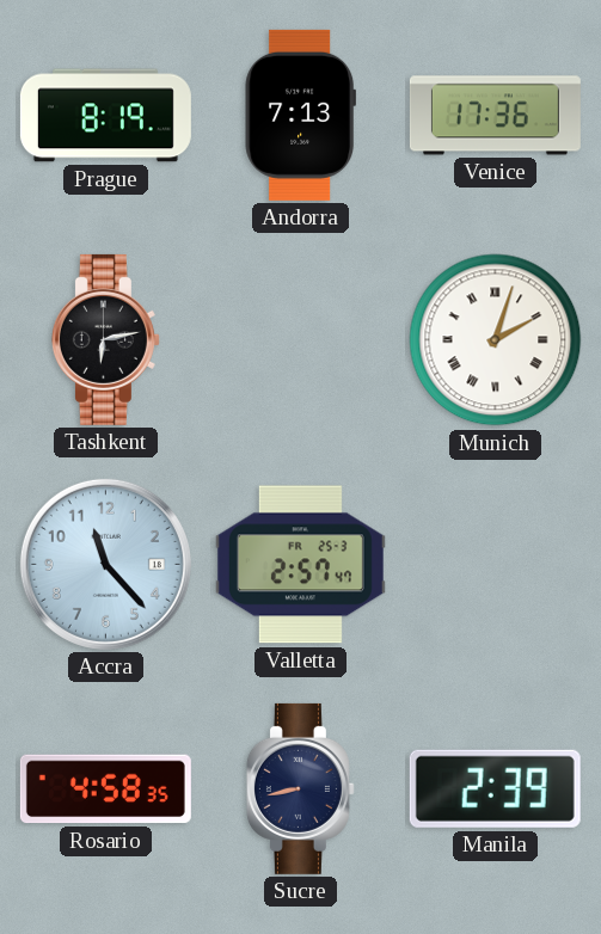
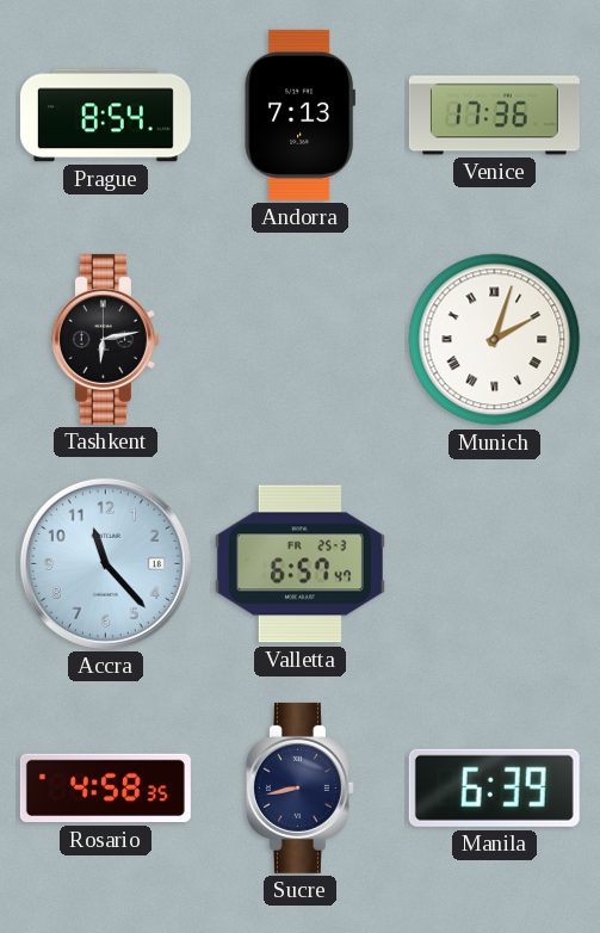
Prague: 8:19 -> 8:54 (105, 116)
Valletta: 2:57 -> 6:57 (299, 564)
Manila: 2:39 -> 6:39 (494, 787)
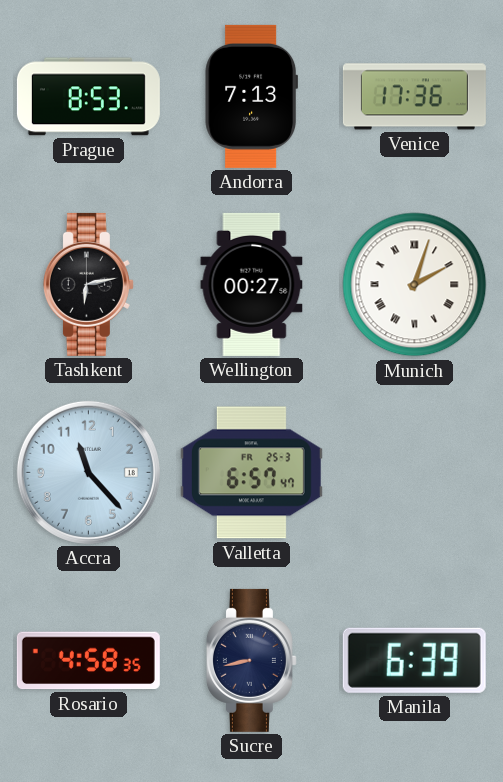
Prague: 8:54 -> 8:53 (88, 97)
Wellington: none -> 00:27 (252, 284)
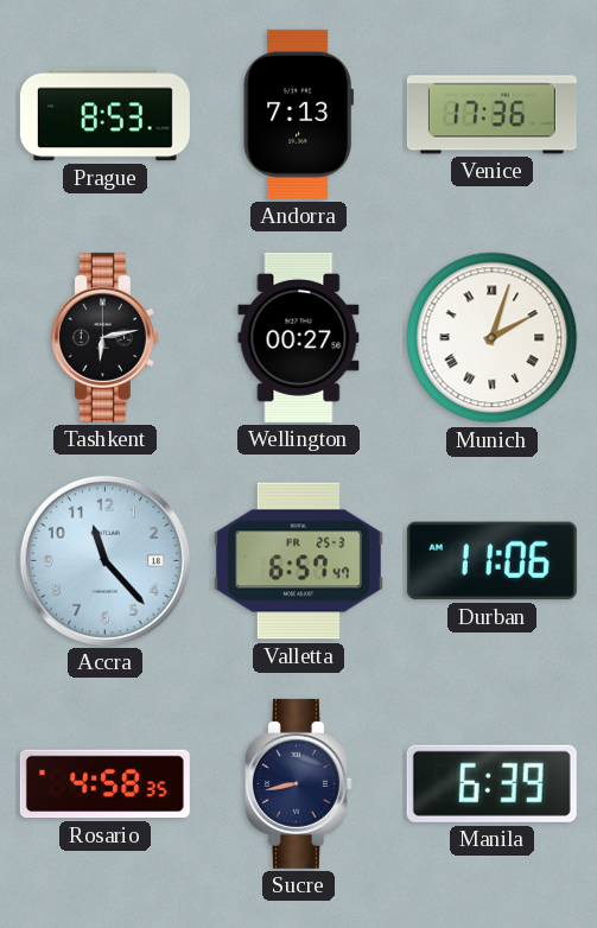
Durban: none -> 11:06 (491, 561)
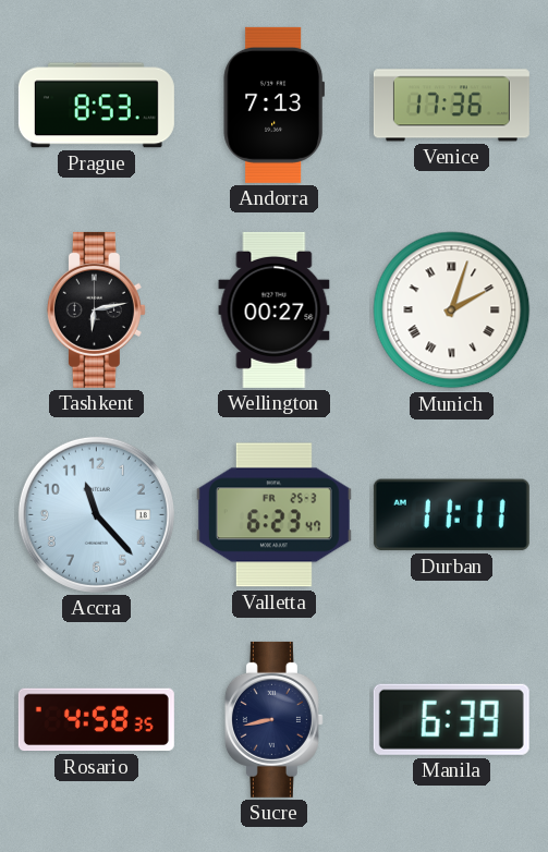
Valletta: 6:57 -> 6:23 (273, 515)
Durban: 11:06 -> 11:11 (451, 515)
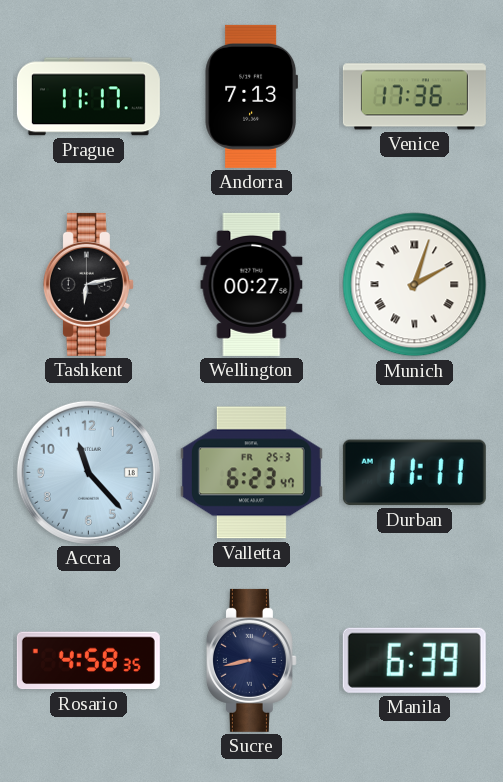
Prague: 8:53 -> 11:17 (88, 97)
